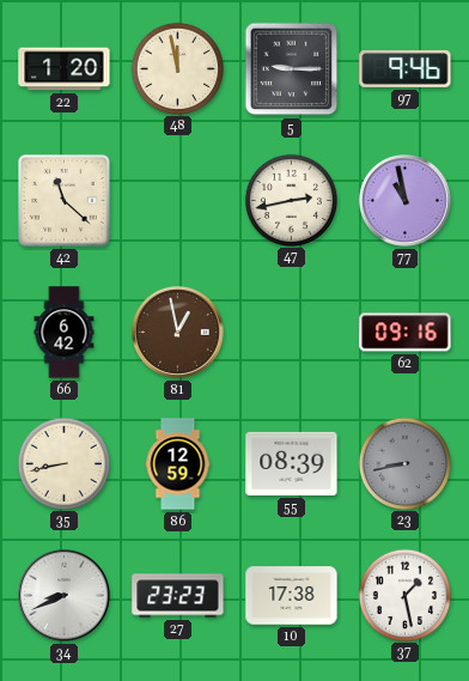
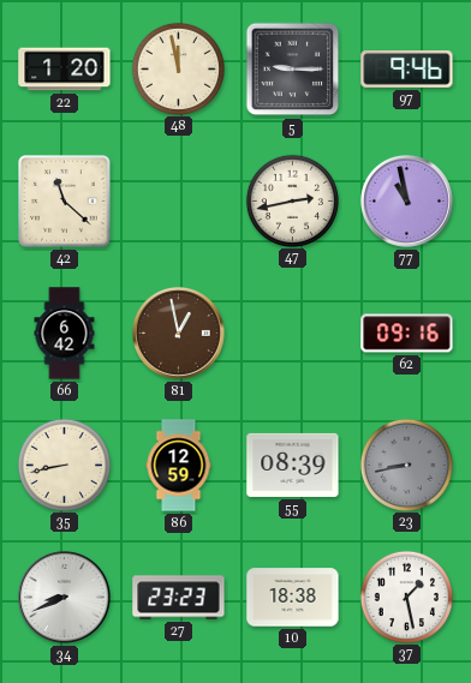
10: 17:38 -> 18:38 (293, 598)
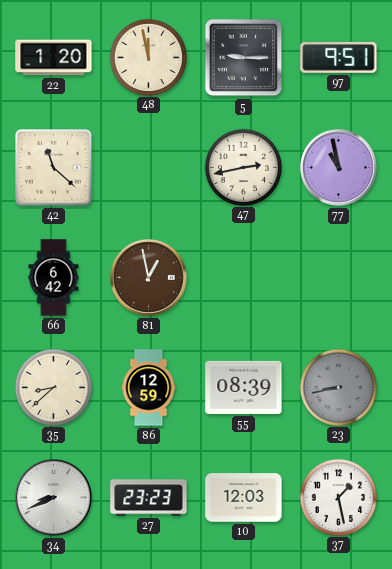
97: 9:46 -> 9:51 (339, 58)
62: 09:16 -> none (407, 334)
35: 8:43 -> 8:38 (53, 387)
10: 18:38 -> 12:03 (244, 498)
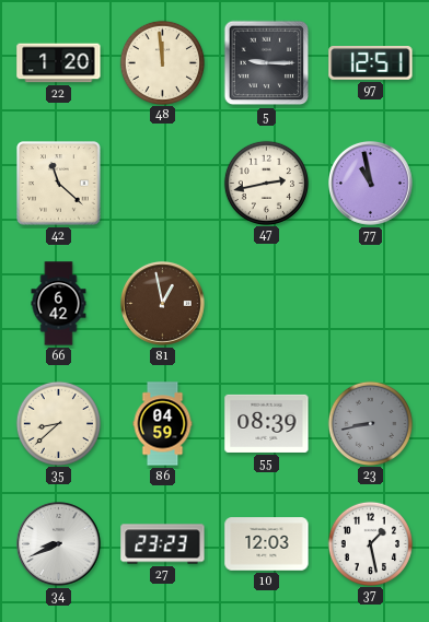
48: 11:58 -> 11:59 (162, 62)
97: 9:51 -> 12:51 (371, 63)
86: 12:59 -> 04:59 (163, 424)
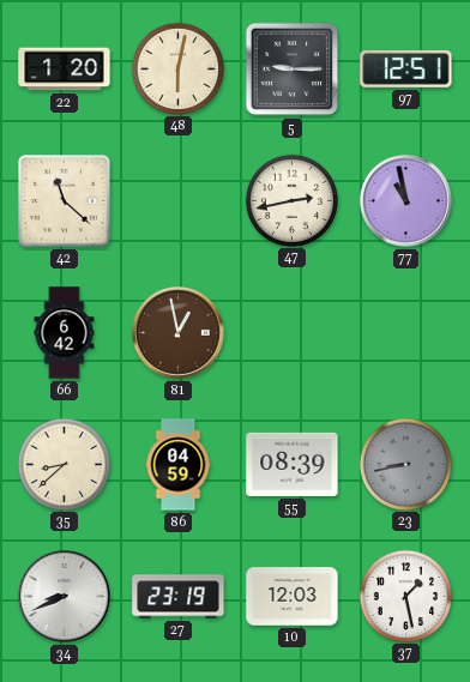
48: 11:59 -> 6:02 (177, 68)
27: 23:23 -> 23:19 (179, 597)
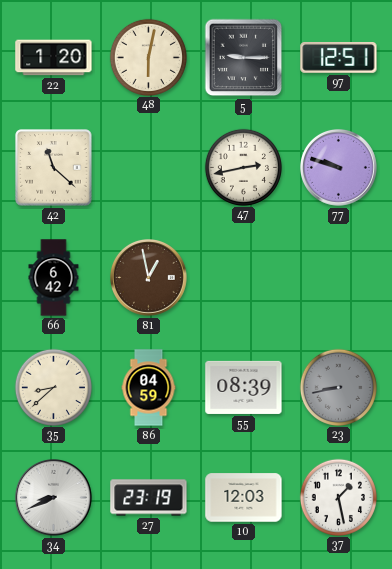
77: 10:58 -> 9:48 (339, 168)
